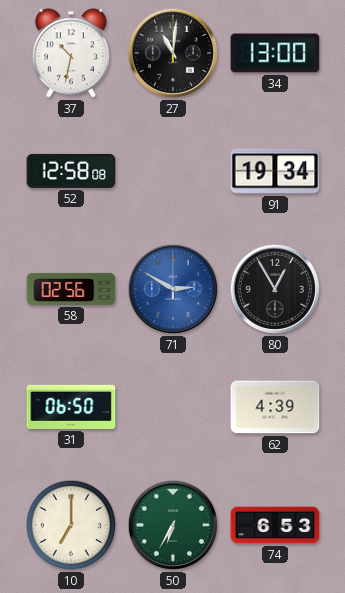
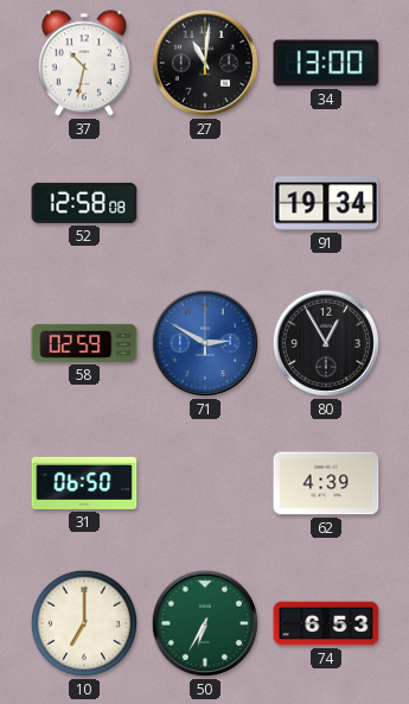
58: 02:56 -> 02:59 (84, 343)
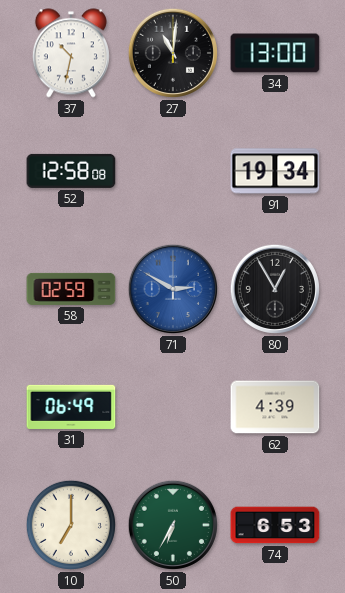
31: 06:50 -> 06:49 (71, 407)
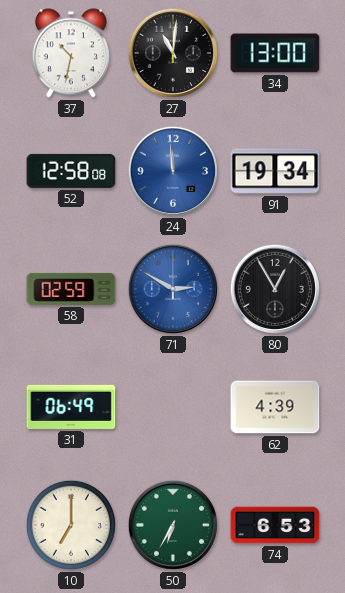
24: none -> 11:59 (173, 171)
